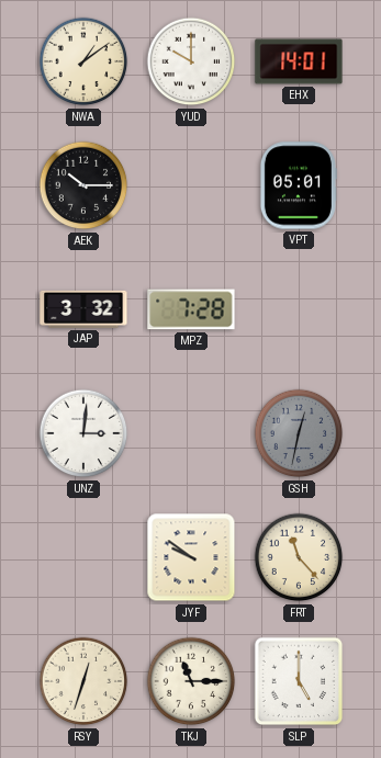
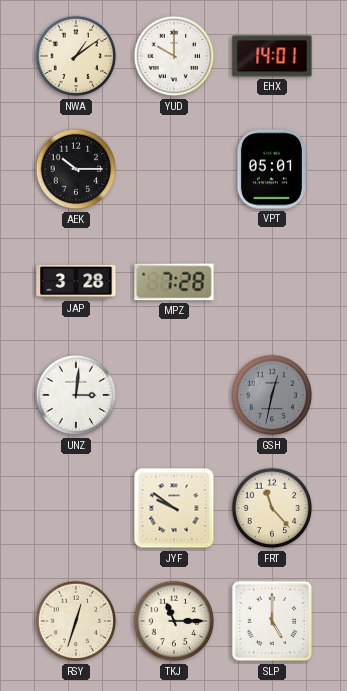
JAP: 3:32 -> 3:28 (76, 282)
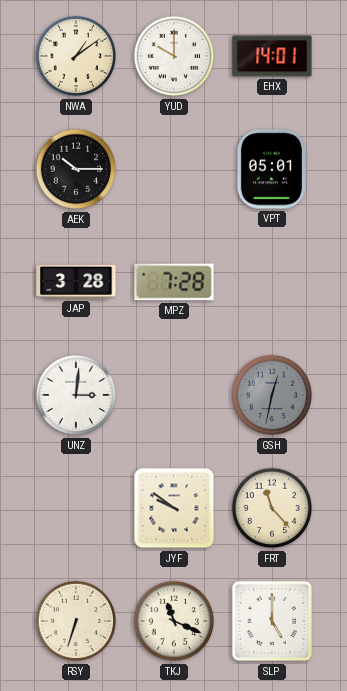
RSY: 12:33 -> 6:33 (76, 621)
TKJ: 11:15 -> 11:19 (174, 621)
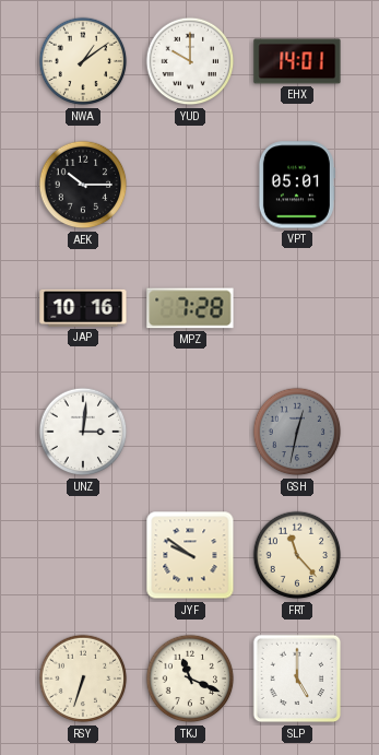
JAP: 3:28 -> 10:16 (83, 308)
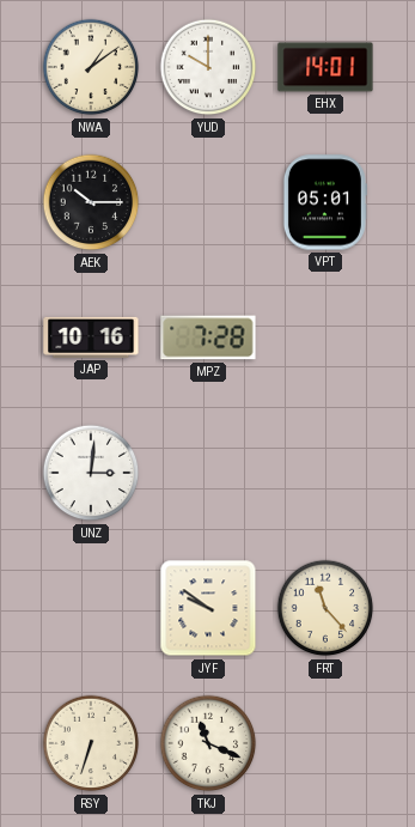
GSH: 12:32 -> none (297, 432)
SLP: 5:00 -> none (297, 679)
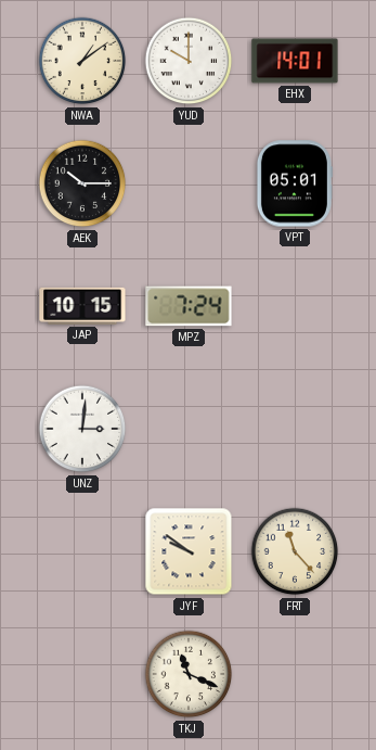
JAP: 10:16 -> 10:15 (82, 306)
MPZ: 7:28 -> 7:24 (189, 306)
RSY: 6:33 -> none (91, 743)
